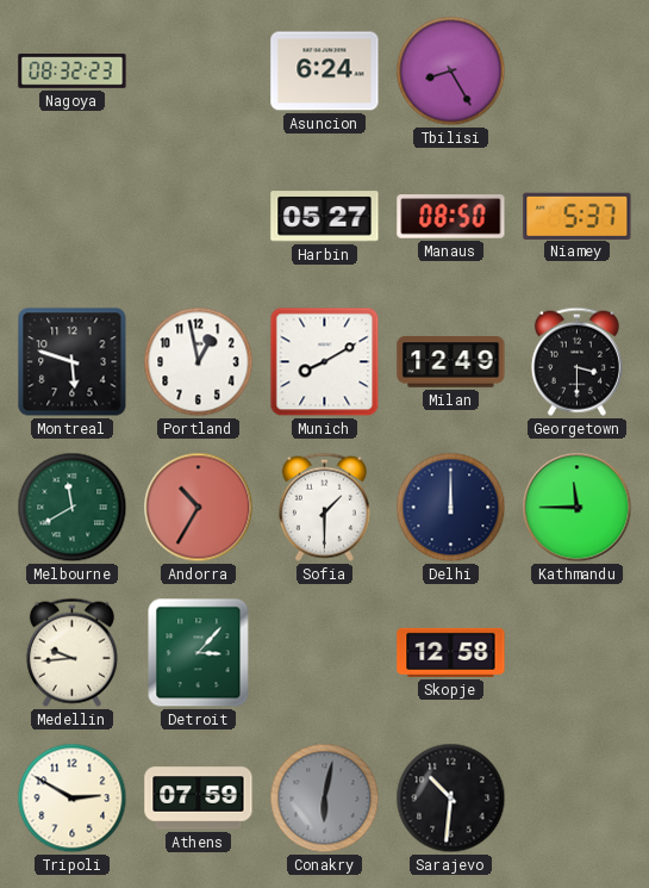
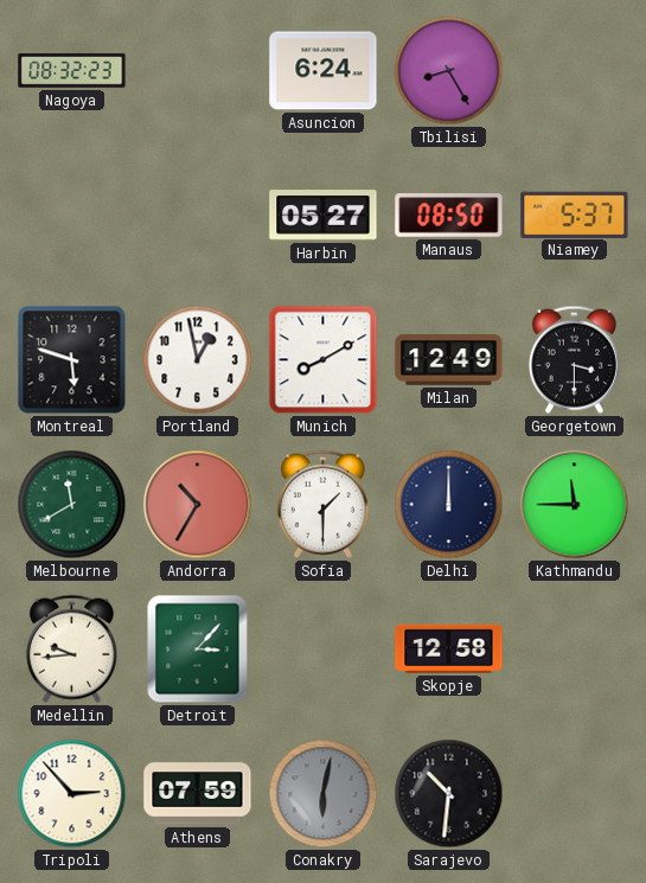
Tripoli: 2:50 -> 2:53 (72, 794)
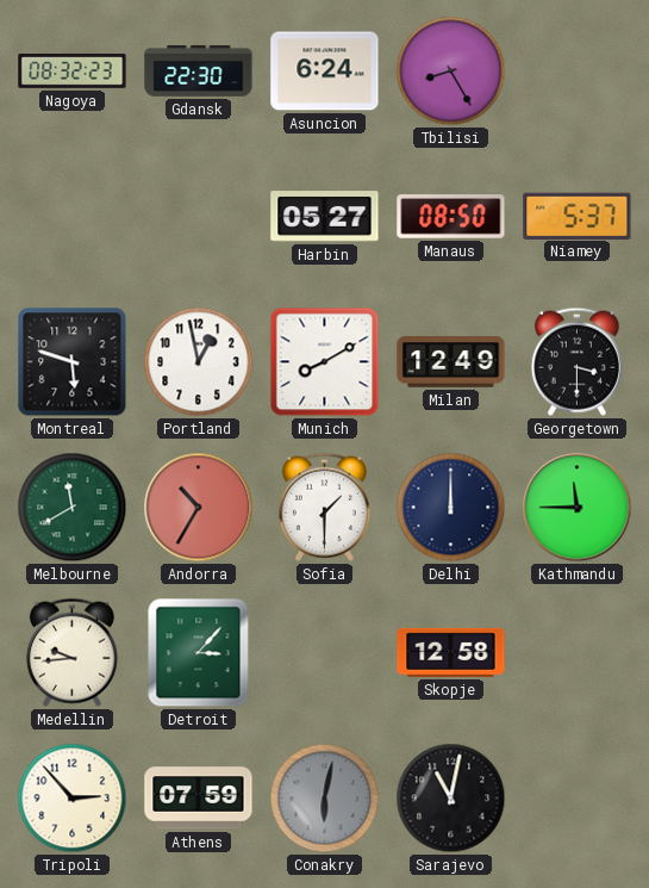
Gdansk: none -> 22:30 (199, 70)
Sarajevo: 10:31 -> 11:02 (451, 799)
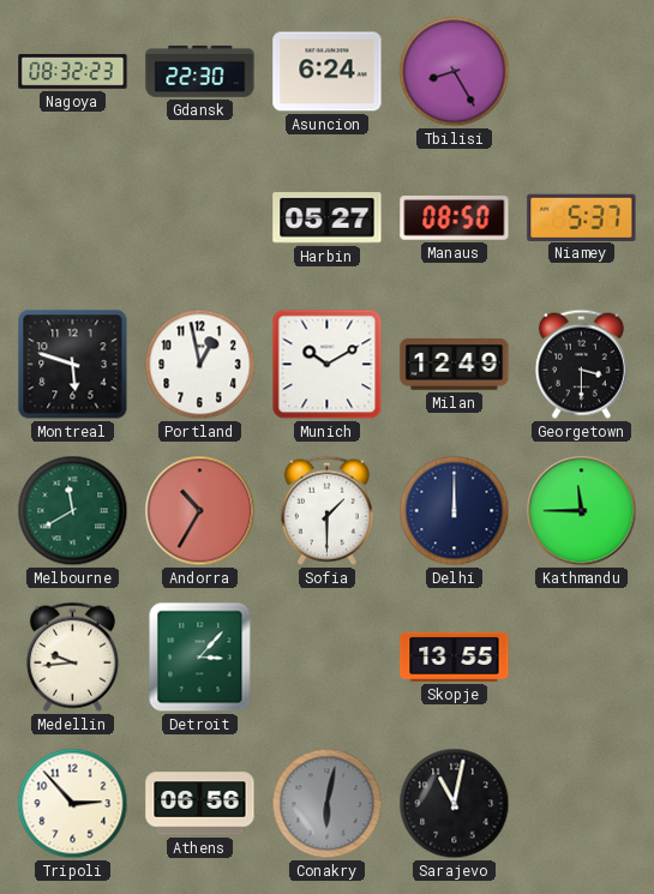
Munich: 8:10 -> 10:10 (328, 365)
Skopje: 12:58 -> 13:55 (455, 656)
Athens: 07:59 -> 06:56 (200, 804)
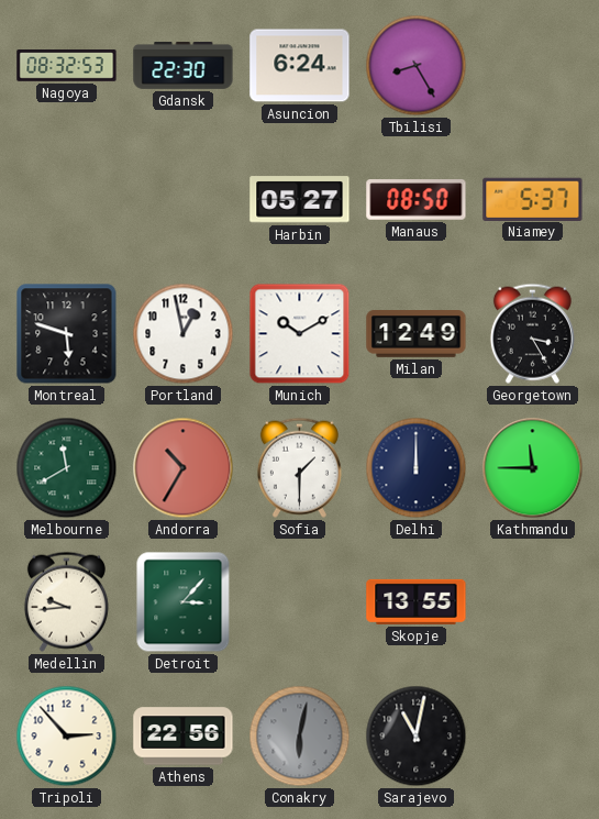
Nagoya: 08:32:23 -> 08:32:53 (67, 66)
Georgetown: 3:30 -> 3:25 (532, 333)
Athens: 06:56 -> 22:56 (184, 737)
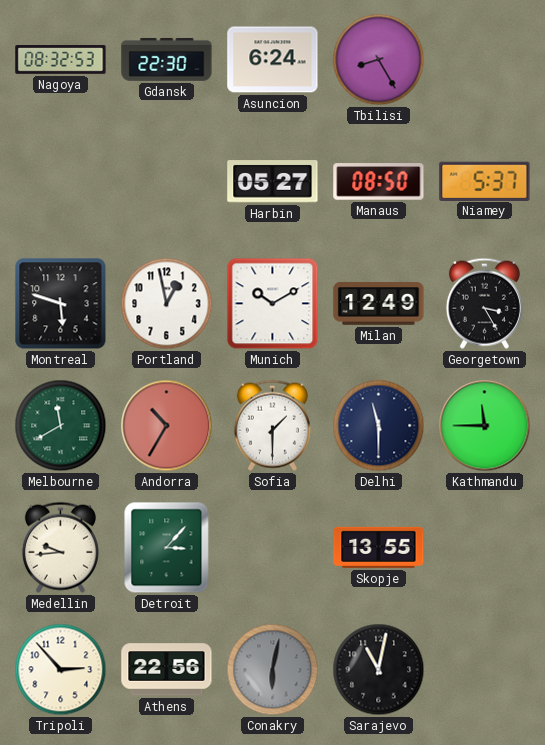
Delhi: 12:00 -> 11:30 (379, 426)
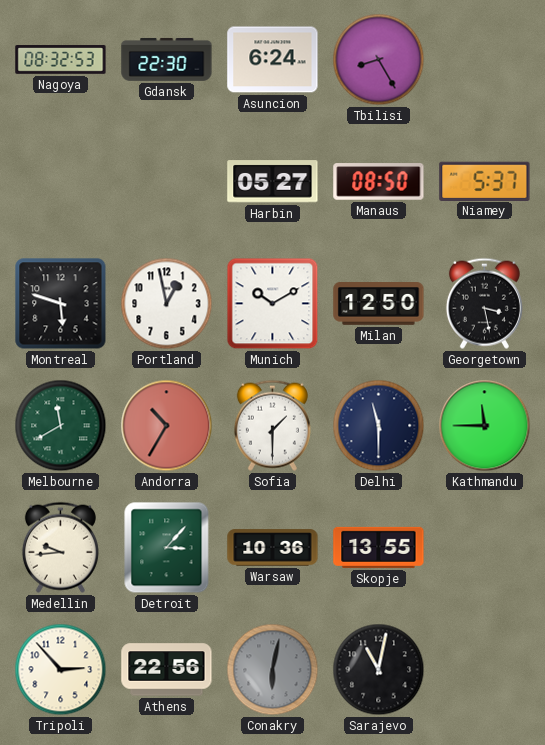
Milan: 12:49 -> 12:50 (379, 304)
Georgetown: 3:25 -> 3:28 (484, 303)
Warsaw: none -> 10:36 (273, 548)
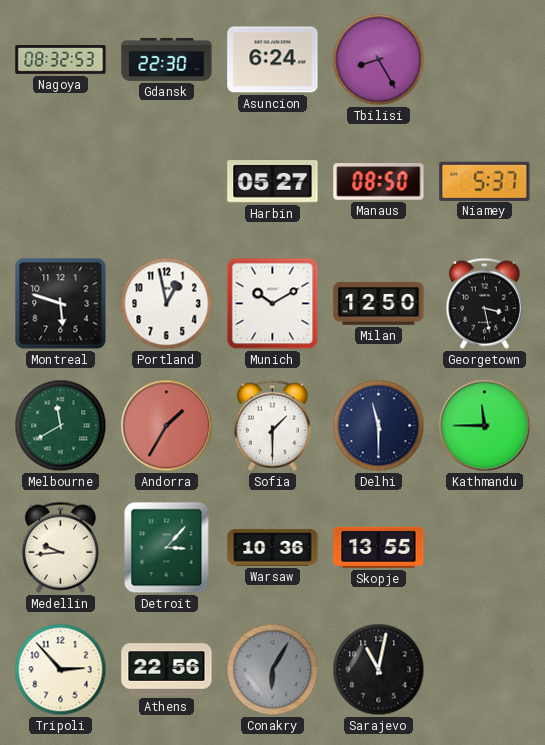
Andorra: 10:35 -> 1:35 (167, 426)
Conakry: 6:02 -> 6:05 (273, 670)
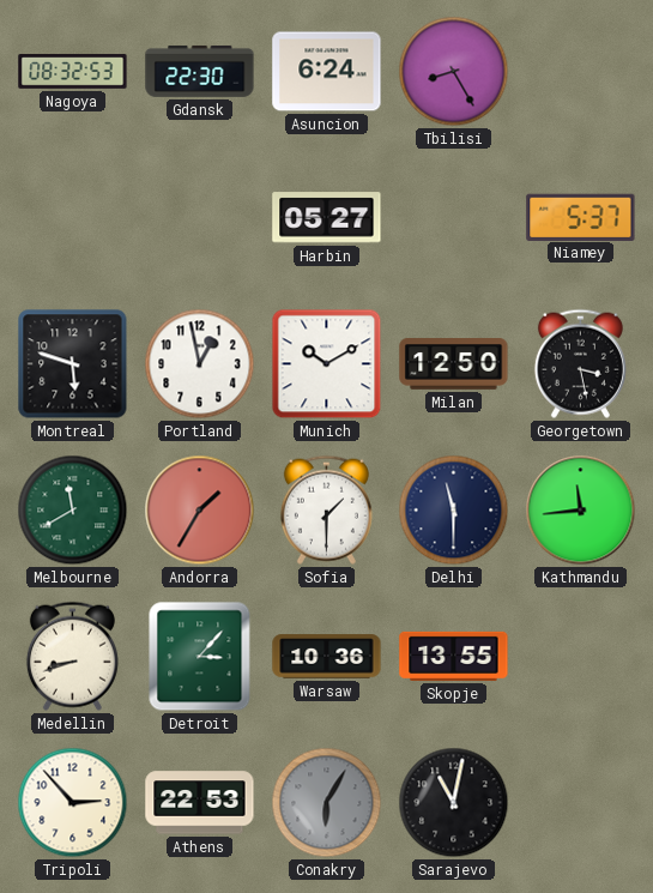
Manaus: 08:50 -> none (379, 182)
Kathmandu: 11:45 -> 11:44 (581, 511)
Medellin: 9:44 -> 8:42 (72, 656)
Athens: 22:56 -> 22:53 (200, 803)
